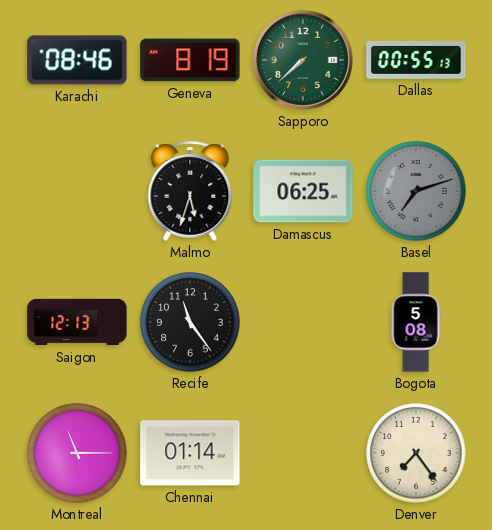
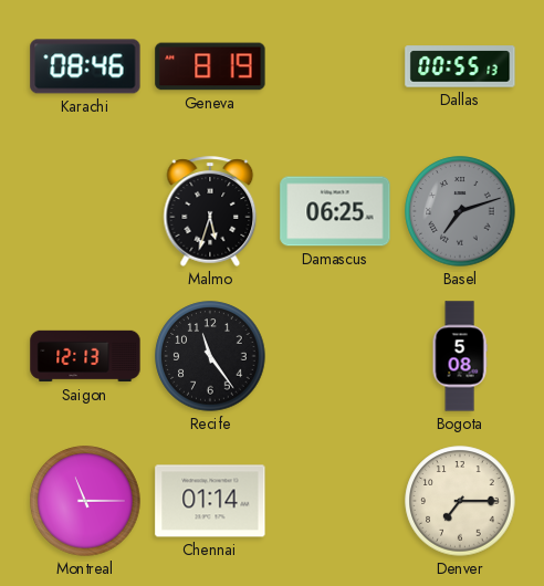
Sapporo: 7:38 -> none (303, 60)
Denver: 7:24 -> 7:15 (460, 501)
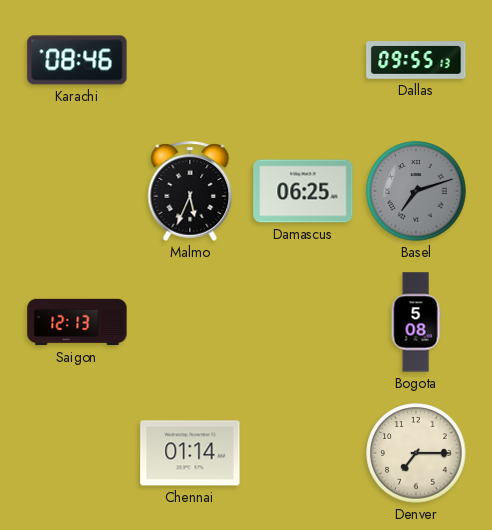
Geneva: 8:19 -> none (210, 66)
Dallas: 00:55 -> 09:55 (416, 60)
Malmo: 5:33 -> 5:34 (190, 191)
Recife: 11:24 -> none (210, 356)
Montreal: 11:15 -> none (85, 501)
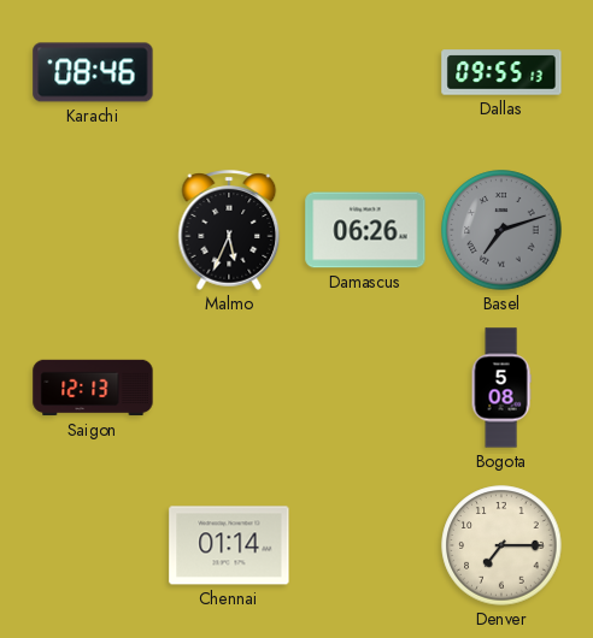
Damascus: 06:25 -> 06:26 (365, 230)
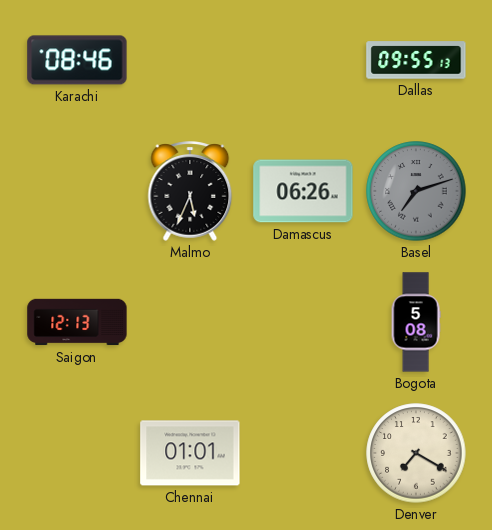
Chennai: 01:14 -> 01:01 (190, 453)
Denver: 7:15 -> 7:20 (416, 453)
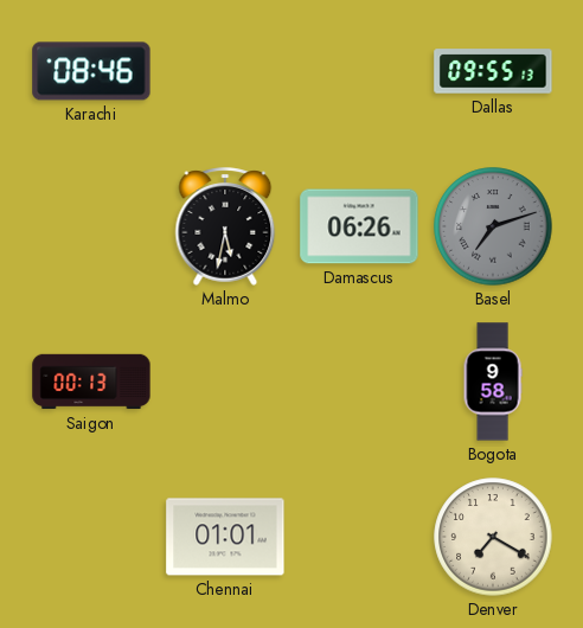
Malmo: 5:34 -> 5:32 (225, 226)
Saigon: 12:13 -> 00:13 (91, 382)
Bogota: 5:08 -> 9:58 (493, 382)
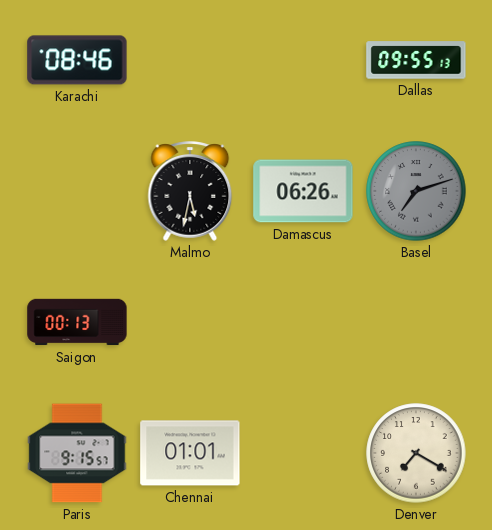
Bogota: 9:58 -> none (493, 382)
Paris: none -> 9:15 (77, 453)
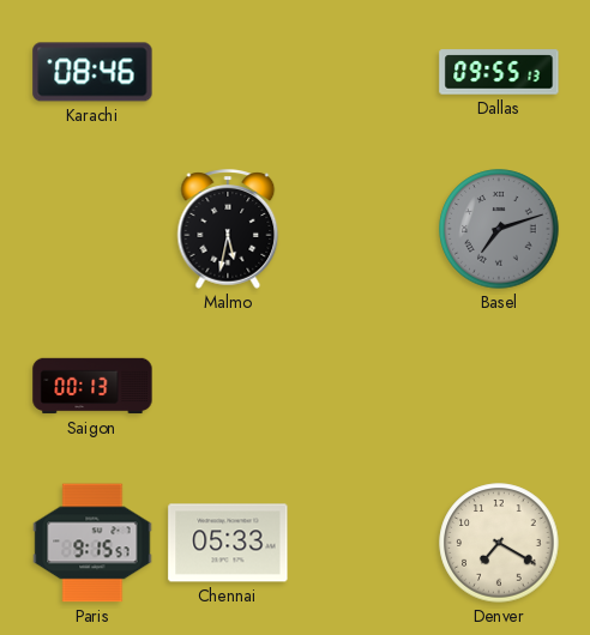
Damascus: 06:26 -> none (303, 191)
Chennai: 01:01 -> 05:33 (228, 543)
